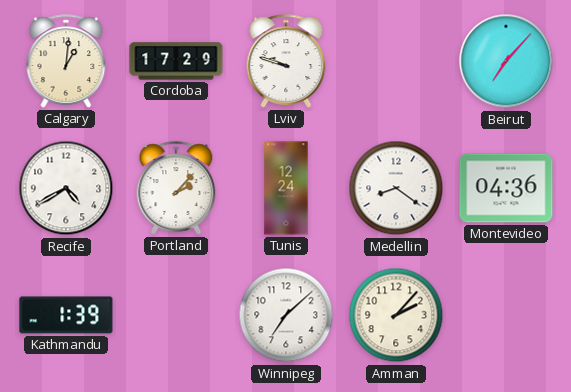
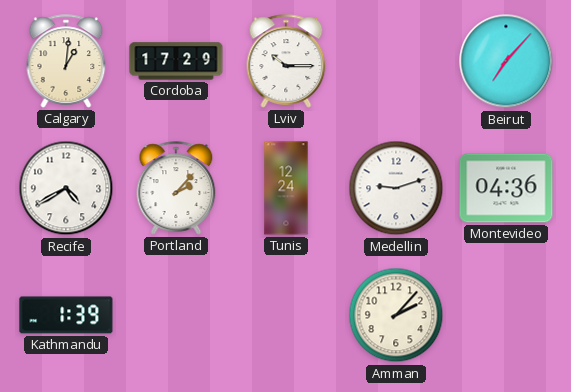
Lviv: 9:48 -> 10:15 (286, 61)
Medellin: 8:21 -> 9:12 (396, 188)
Winnipeg: 7:08 -> none (286, 315)
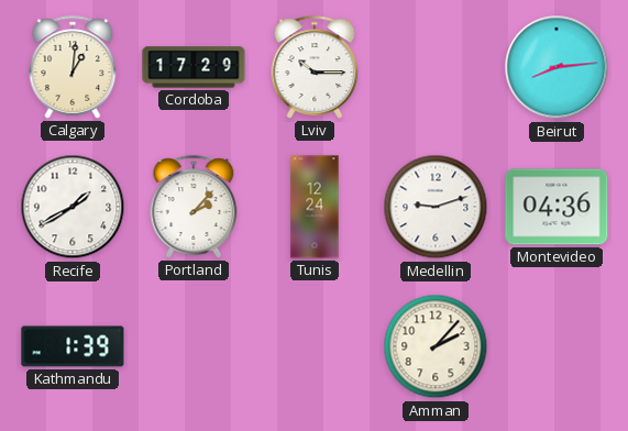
Beirut: 7:07 -> 8:14 (557, 67)
Recife: 4:40 -> 1:40 (73, 207)
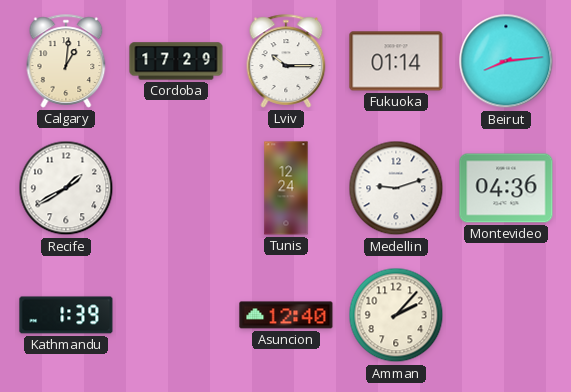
Fukuoka: none -> 01:14 (396, 61)
Portland: 2:07 -> none (194, 207)
Asuncion: none -> 12:40 (286, 315)
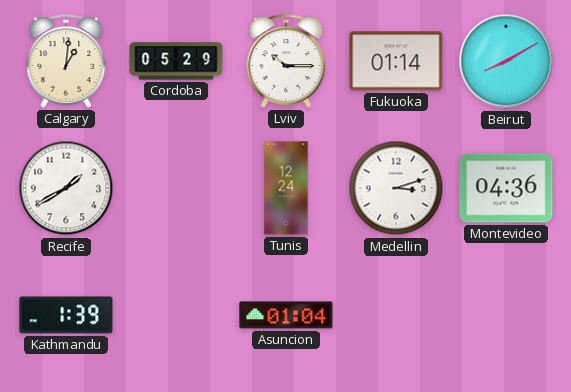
Cordoba: 17:29 -> 05:29 (176, 61)
Beirut: 8:14 -> 8:10 (506, 61)
Medellin: 9:12 -> 3:12 (396, 188)
Asuncion: 12:40 -> 01:04 (286, 315)
Amman: 2:07 -> none (396, 315)
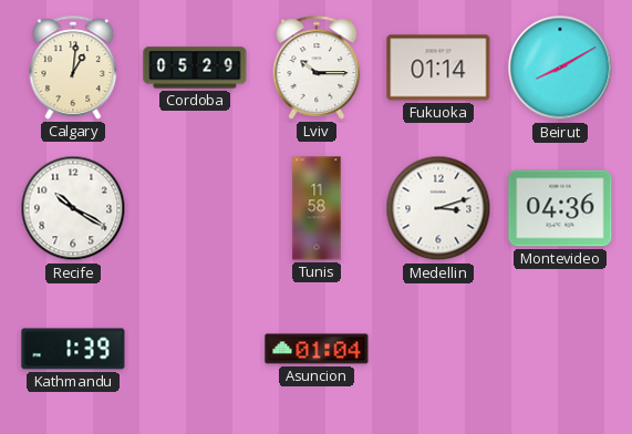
Recife: 1:40 -> 10:20 (73, 208)
Tunis: 12:24 -> 11:58 (317, 208)
